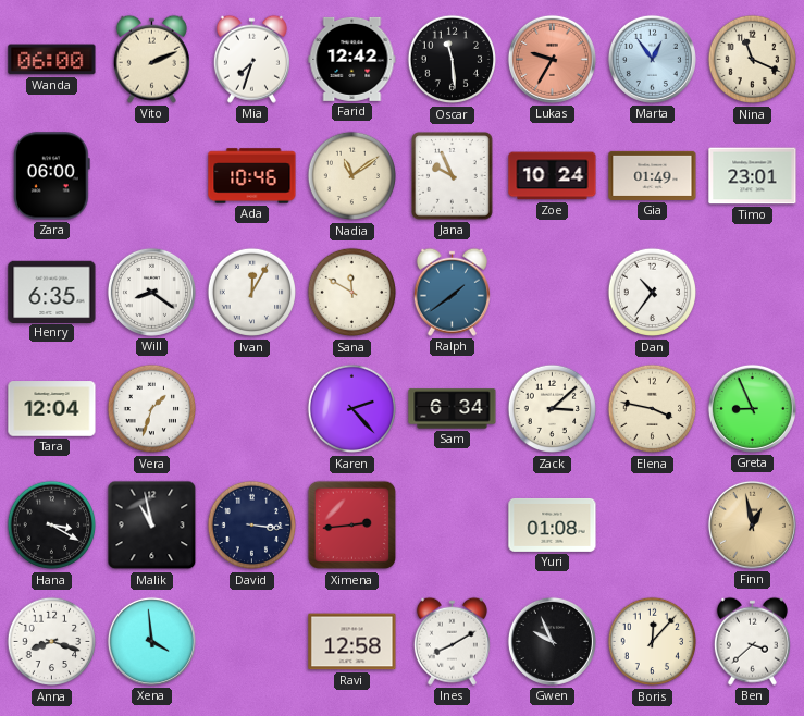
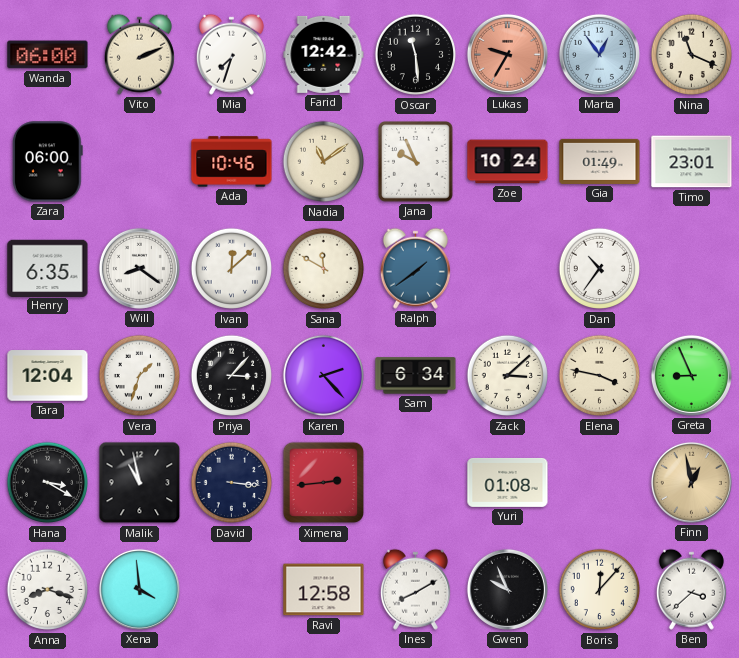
Ivan: 12:05 -> 12:08 (232, 269)
Priya: none -> 3:07 (232, 376)
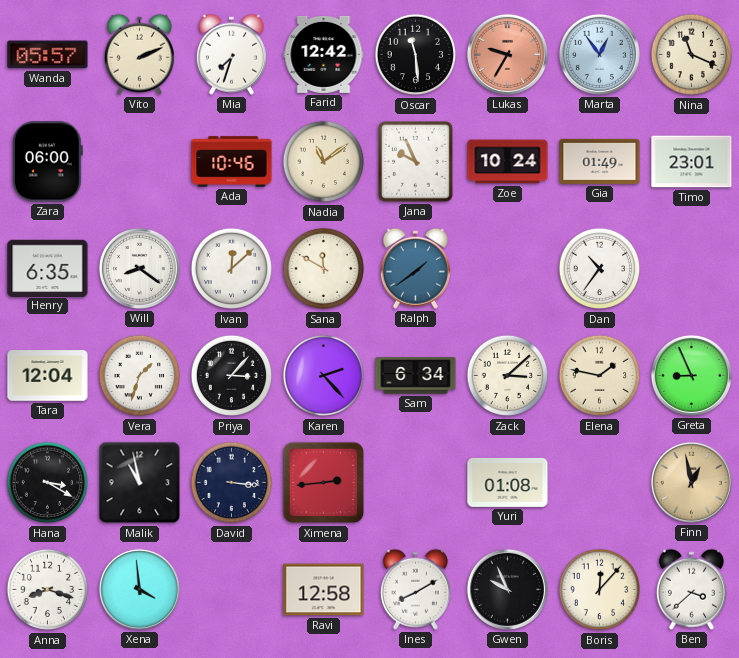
Wanda: 06:00 -> 05:57 (48, 55)
Elena: 3:47 -> 1:47 (600, 376)
